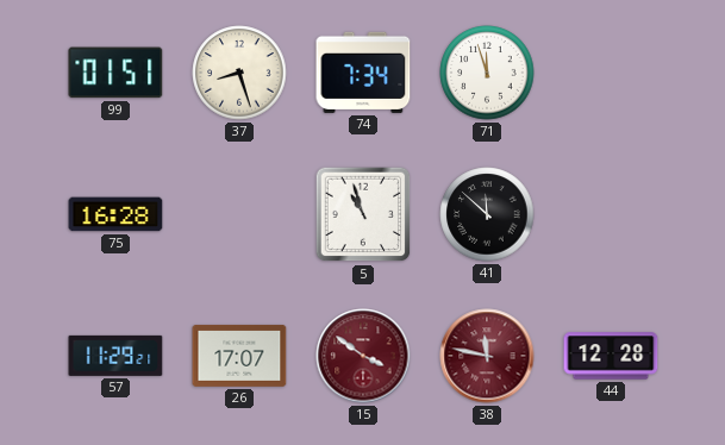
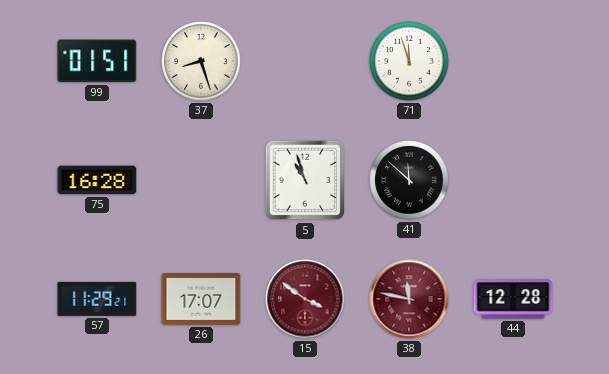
74: 7:34 -> none (363, 73)
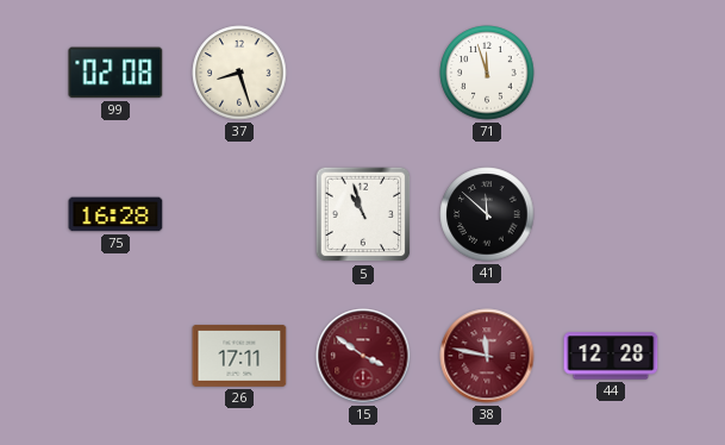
99: 01:51 -> 02:08 (115, 73)
57: 11:29 -> none (97, 299)
26: 17:07 -> 17:11 (239, 356)
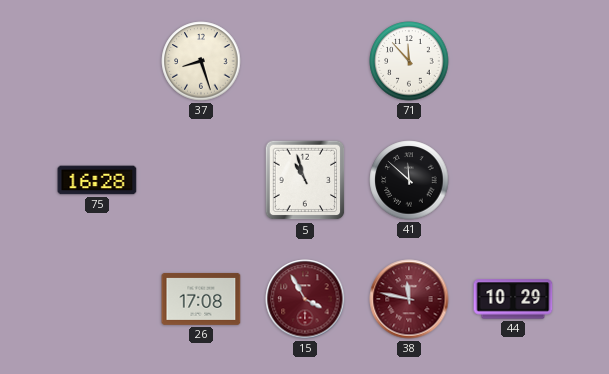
99: 02:08 -> none (115, 73)
71: 11:57 -> 11:53 (409, 61)
26: 17:11 -> 17:08 (201, 299)
15: 3:51 -> 3:55 (305, 299)
44: 12:28 -> 10:29 (513, 299)
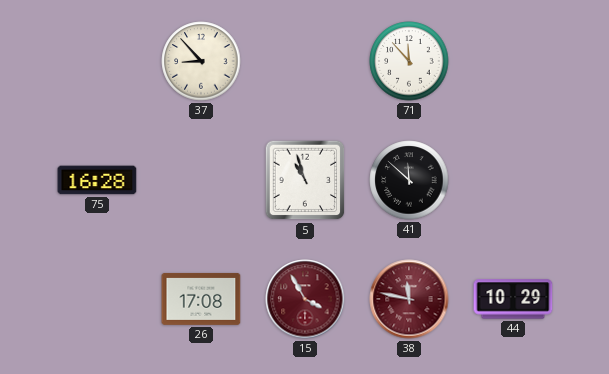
37: 8:27 -> 8:53 (201, 61)
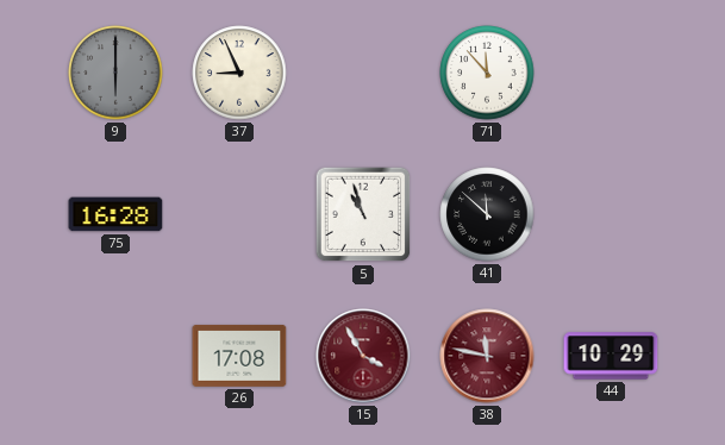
9: none -> 6:00 (115, 73)
37: 8:53 -> 8:56 (239, 73)
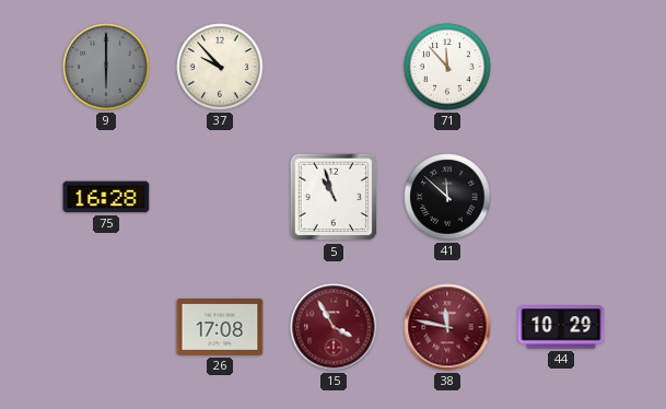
37: 8:56 -> 9:53 (220, 67)
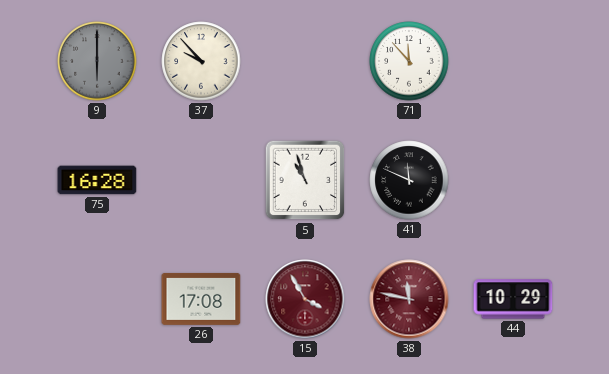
41: 11:52 -> 11:49 (409, 180)
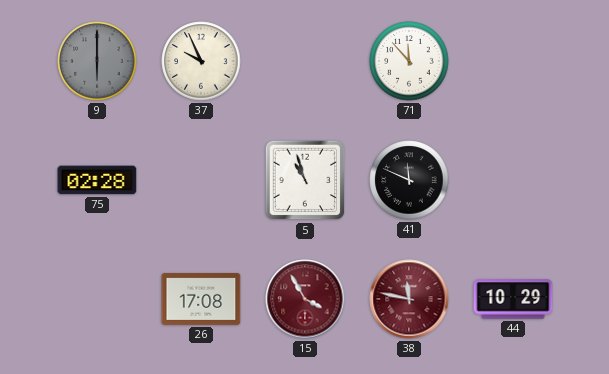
37: 9:53 -> 9:56 (201, 61)
75: 16:28 -> 02:28 (97, 180)
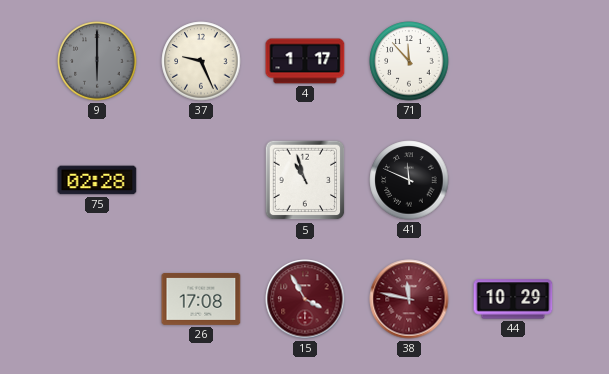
37: 9:56 -> 9:26 (201, 61)
4: none -> 1:17 (305, 61)
